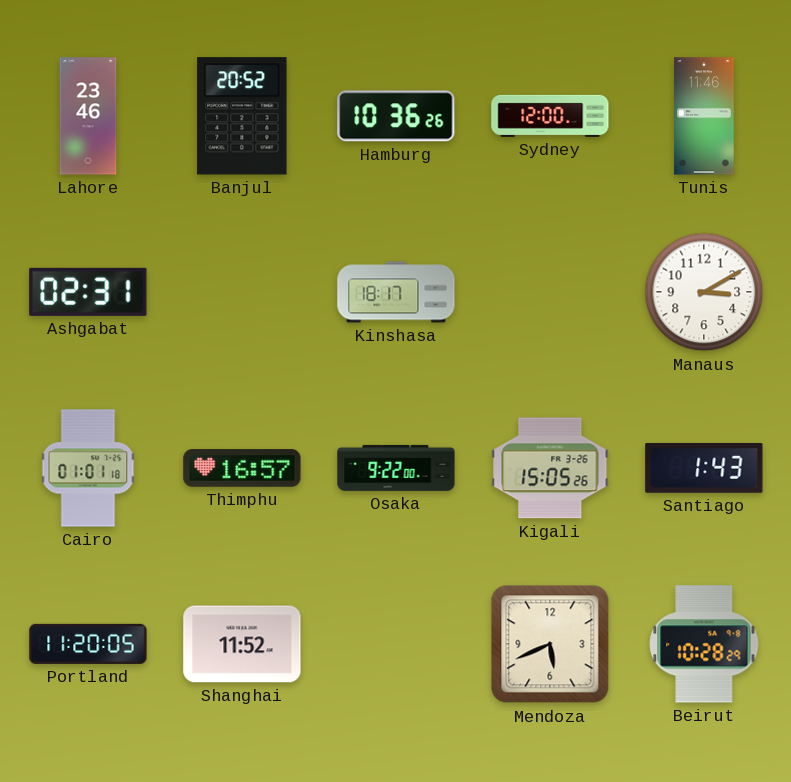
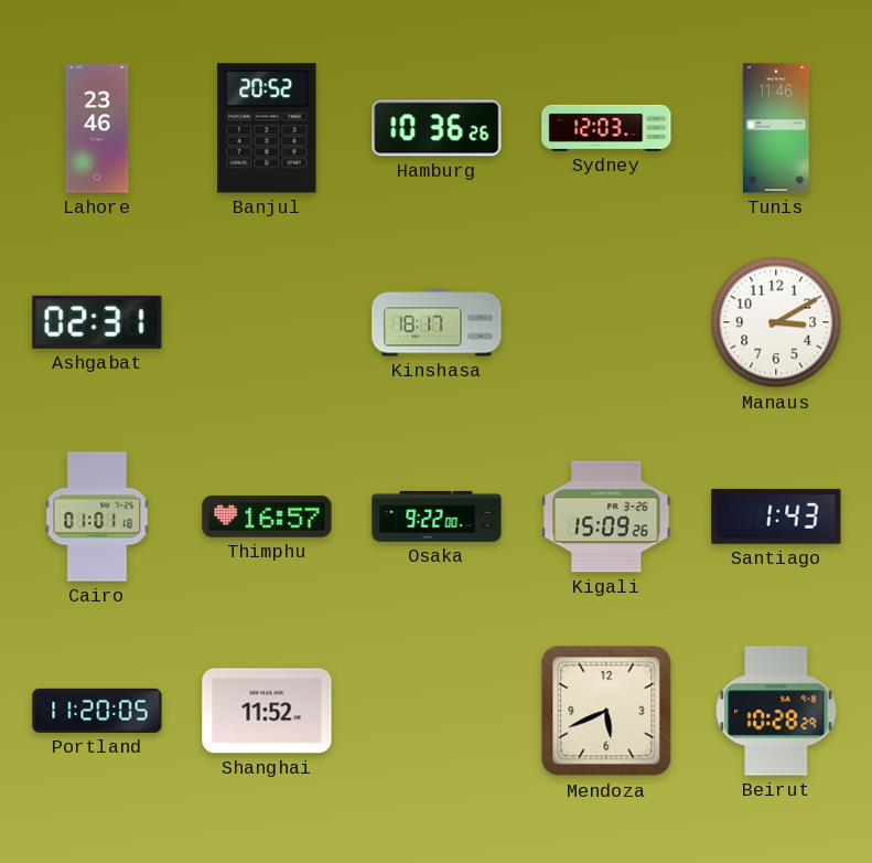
Sydney: 12:00 -> 12:03 (606, 128)
Kigali: 15:05 -> 15:09 (606, 516)
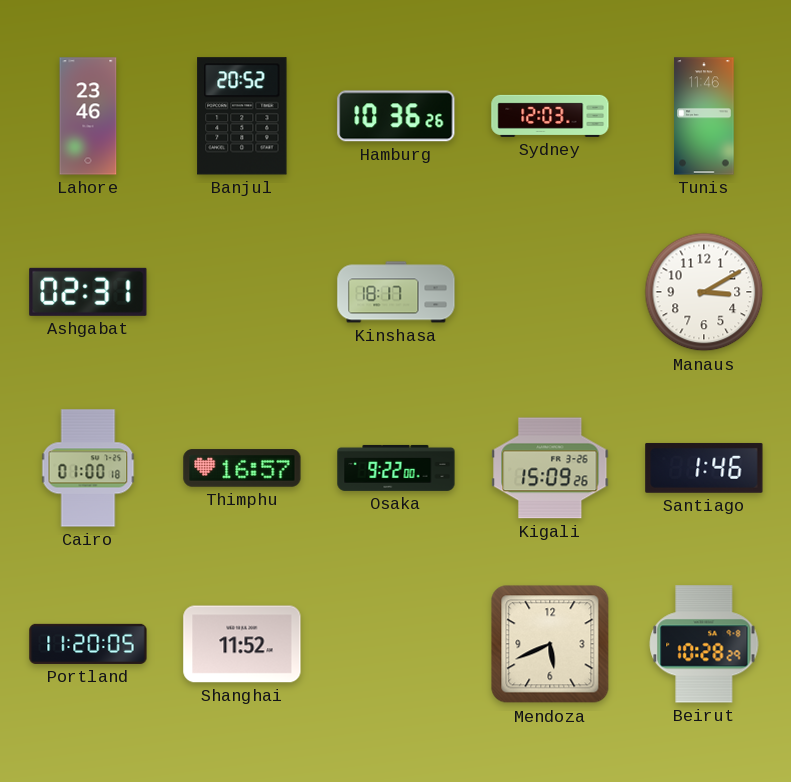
Cairo: 01:01 -> 01:00 (88, 468)
Santiago: 1:43 -> 1:46 (704, 468)
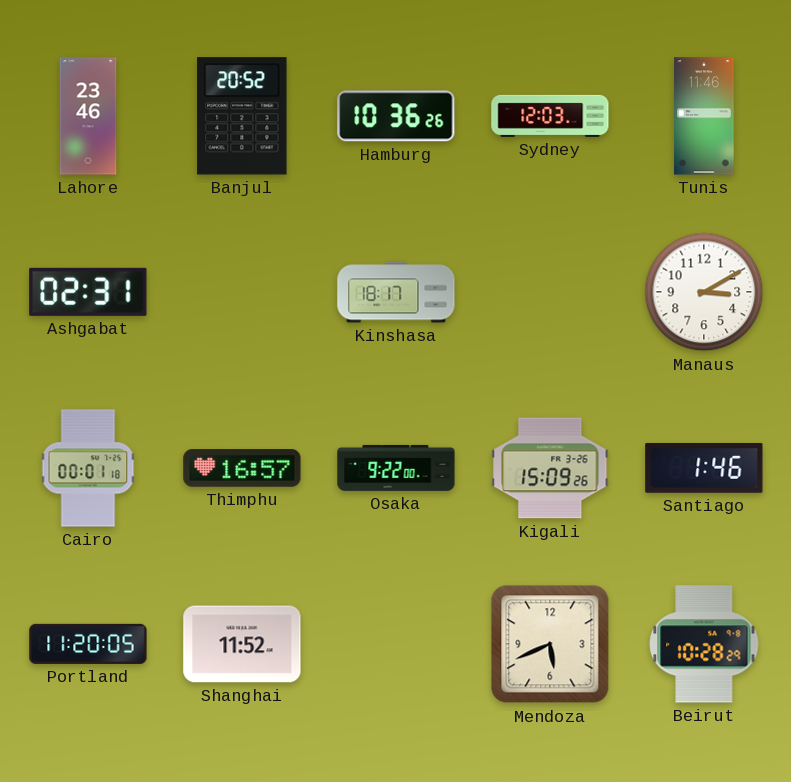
Cairo: 01:00 -> 00:01 (88, 468)
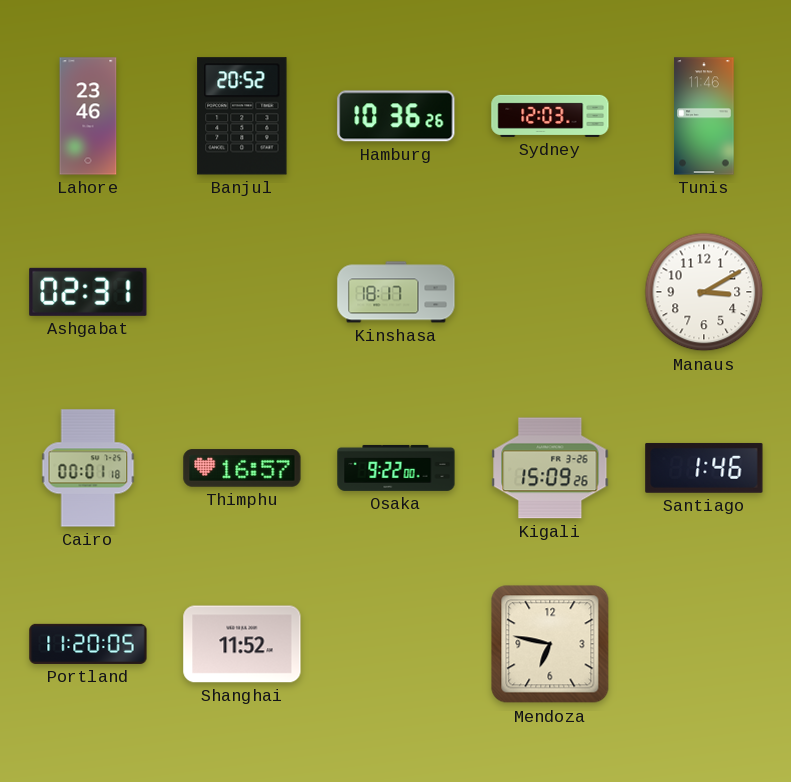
Mendoza: 5:41 -> 6:47 (550, 644)
Beirut: 10:28 -> none (704, 644)
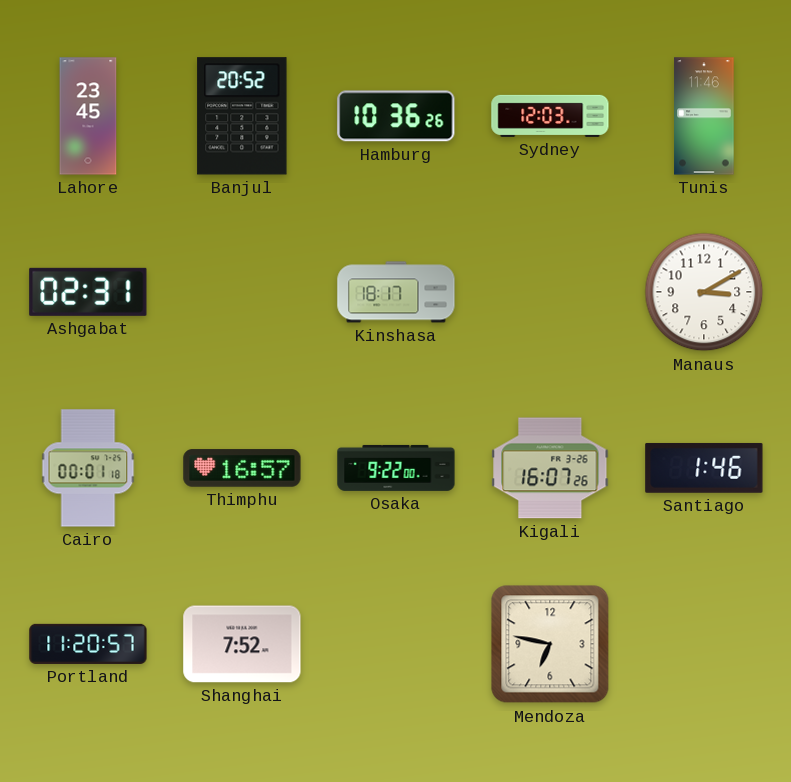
Lahore: 23:46 -> 23:45 (88, 116)
Kigali: 15:09 -> 16:07 (550, 468)
Portland: 11:20:05 -> 11:20:57 (88, 644)
Shanghai: 11:52 -> 7:52 (242, 644)
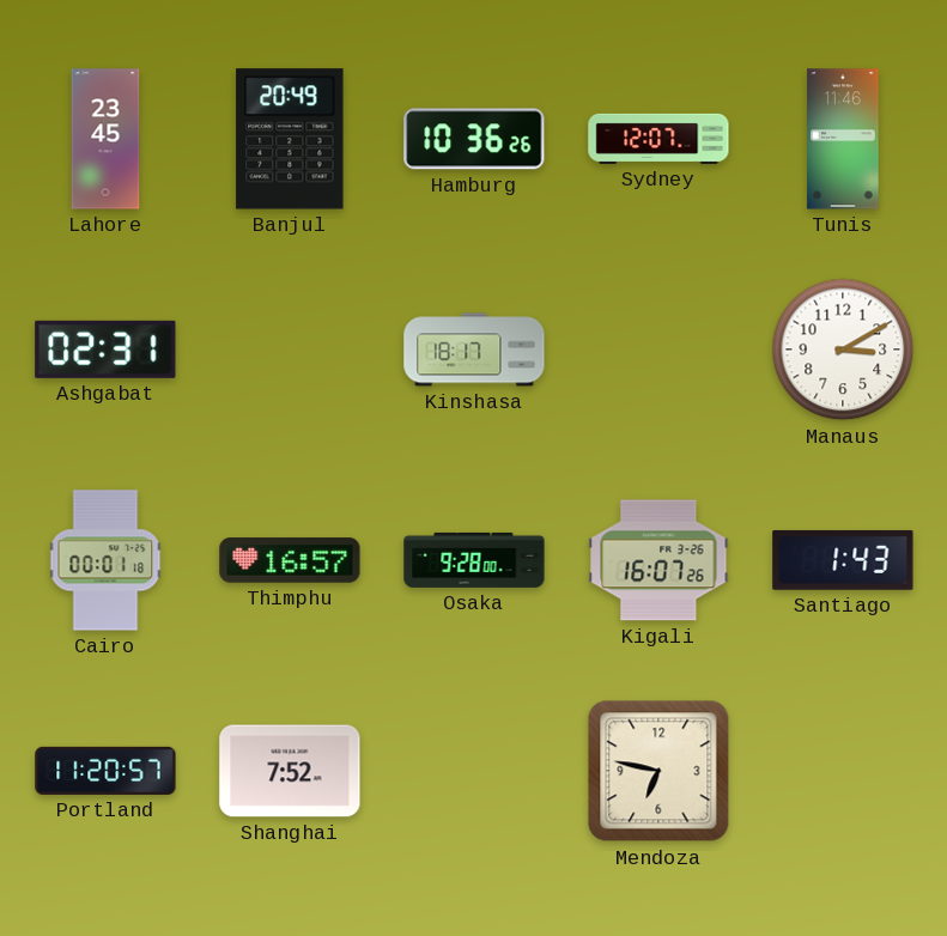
Banjul: 20:52 -> 20:49 (290, 139)
Sydney: 12:03 -> 12:07 (658, 139)
Osaka: 9:22 -> 9:28 (474, 560)
Santiago: 1:46 -> 1:43 (843, 560)
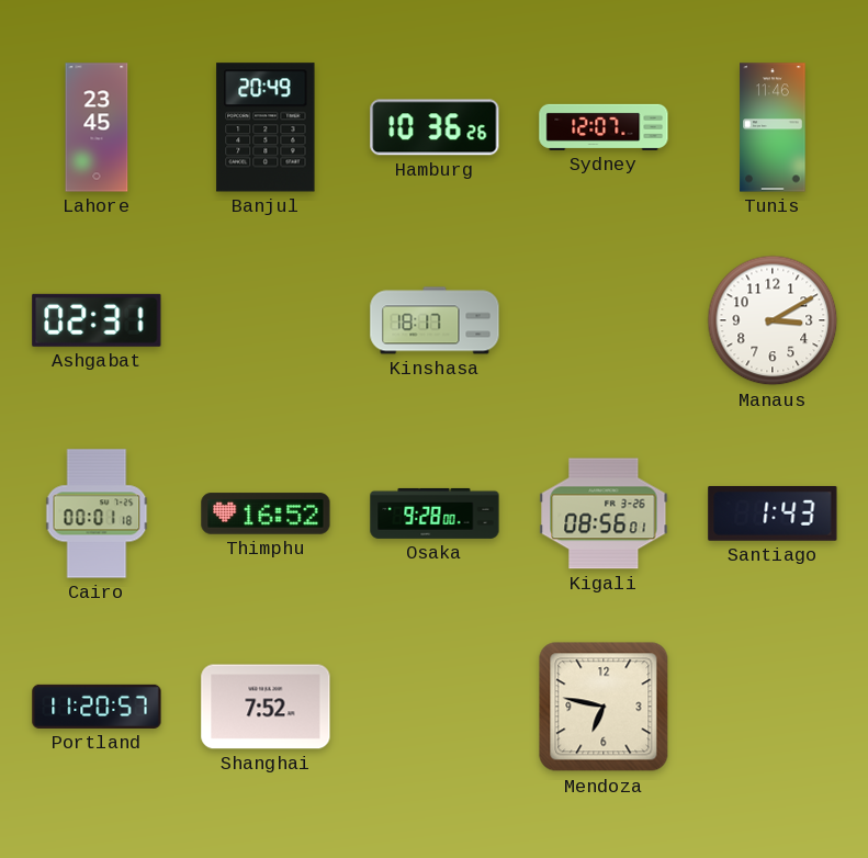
Thimphu: 16:57 -> 16:52 (266, 513)
Kigali: 16:07 -> 08:56 (604, 513)
